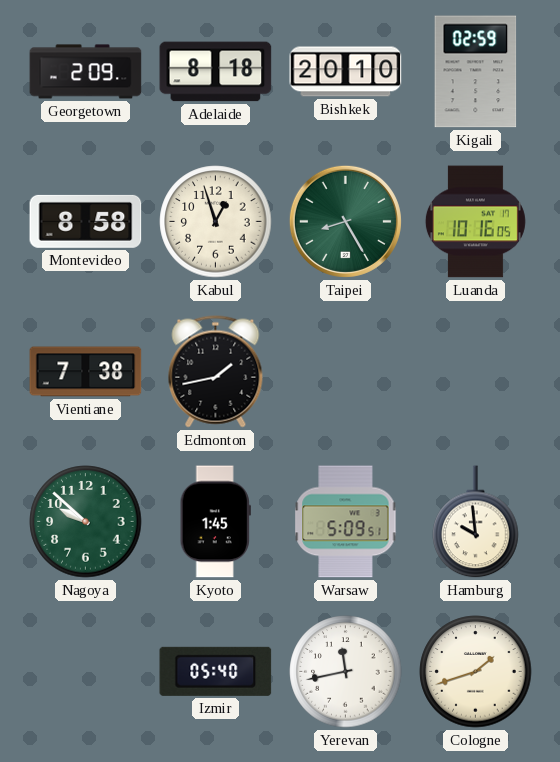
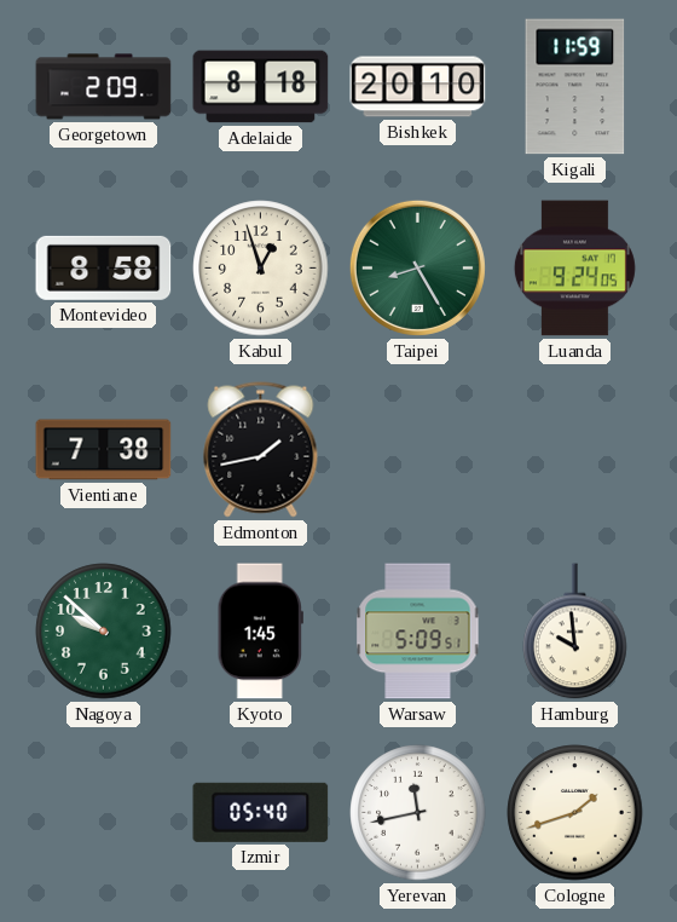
Kigali: 02:59 -> 11:59 (575, 87)
Luanda: 10:16 -> 9:24 (574, 269)
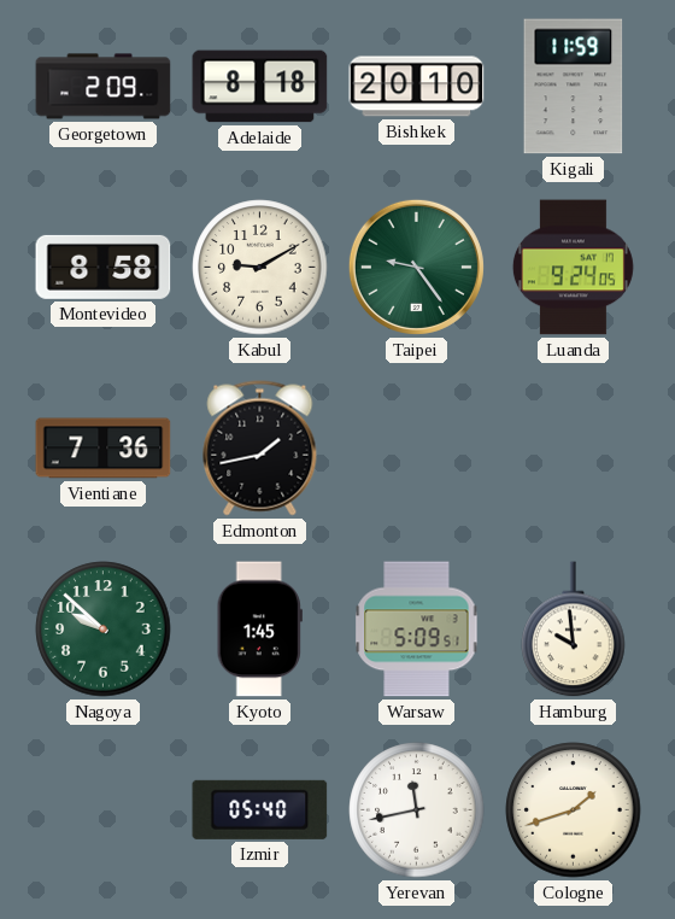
Kabul: 12:57 -> 9:10 (260, 268)
Taipei: 8:25 -> 9:24 (416, 267)
Vientiane: 7:38 -> 7:36 (104, 449)
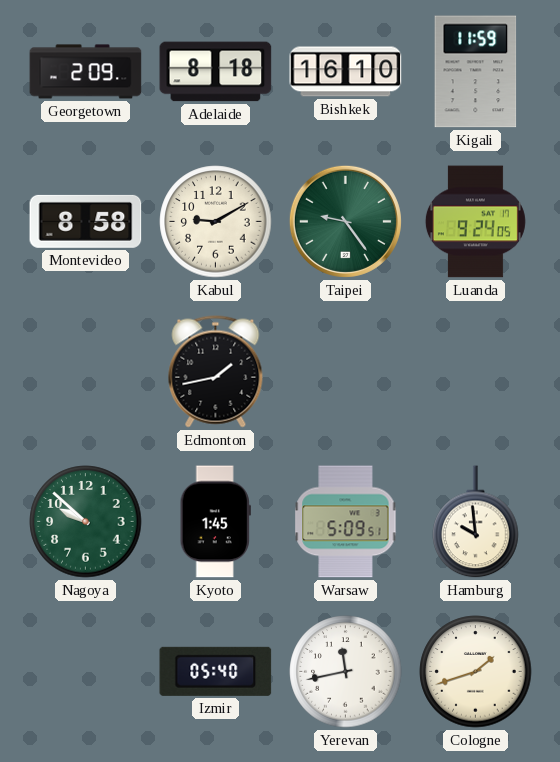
Bishkek: 20:10 -> 16:10 (346, 72)
Vientiane: 7:36 -> none (104, 449)
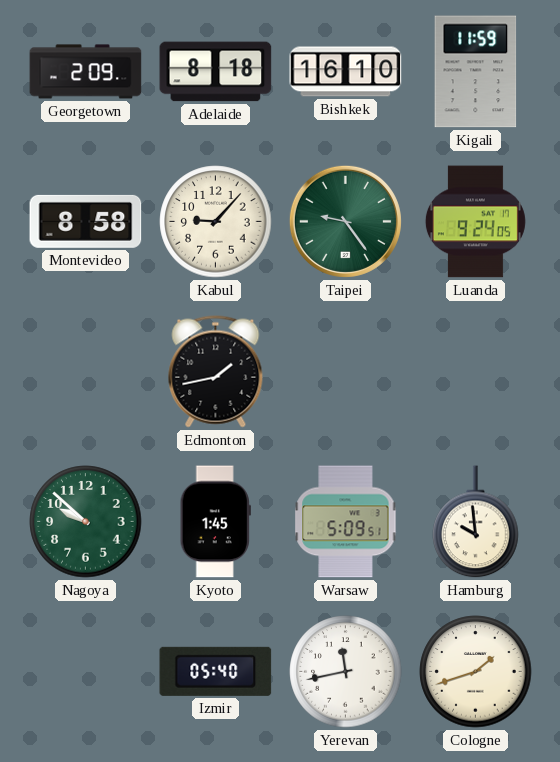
Kabul: 9:10 -> 9:07 (216, 222)
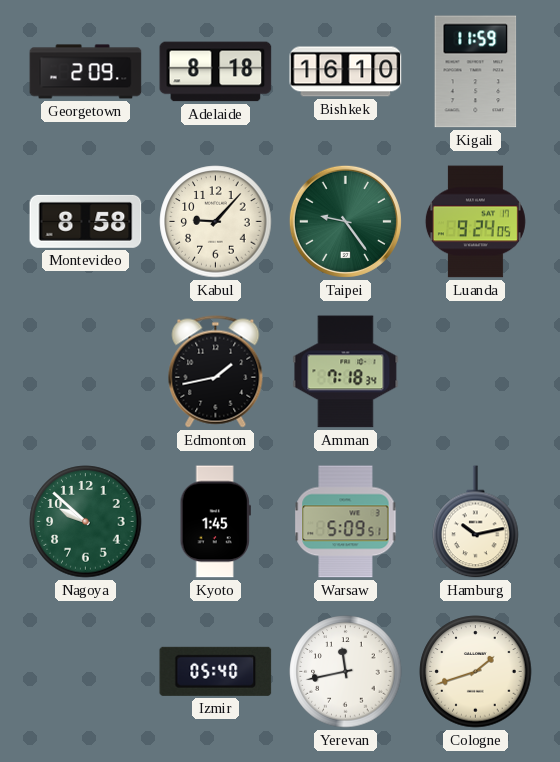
Amman: none -> 7:18 (346, 372)
Hamburg: 9:59 -> 10:13 (476, 522)
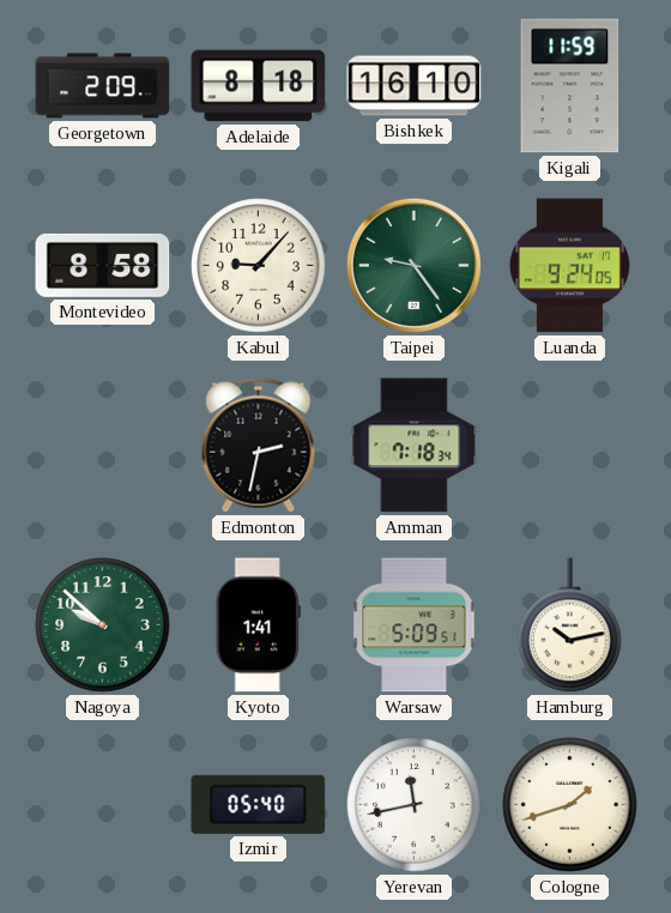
Edmonton: 1:43 -> 2:32 (259, 446)
Kyoto: 1:45 -> 1:41 (258, 625)
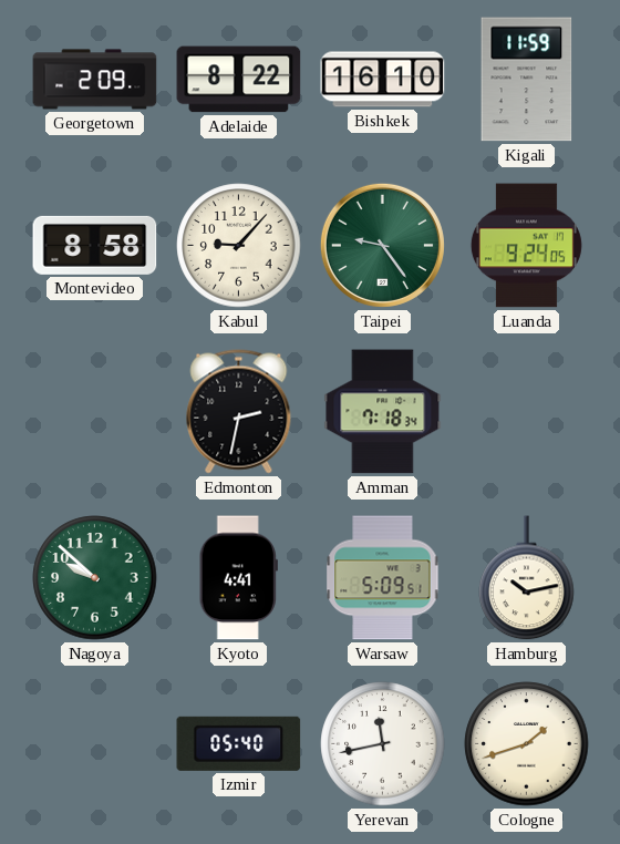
Adelaide: 8:18 -> 8:22 (239, 80)
Kyoto: 1:41 -> 4:41 (238, 578)
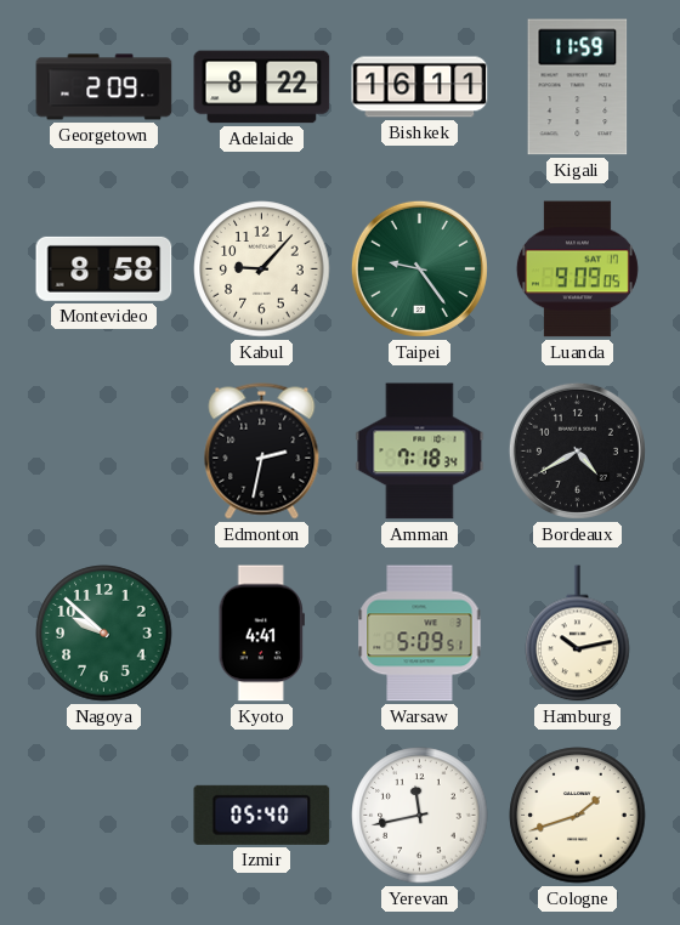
Bishkek: 16:10 -> 16:11 (420, 87)
Luanda: 9:24 -> 9:09 (577, 269)
Bordeaux: none -> 4:40 (577, 450)
